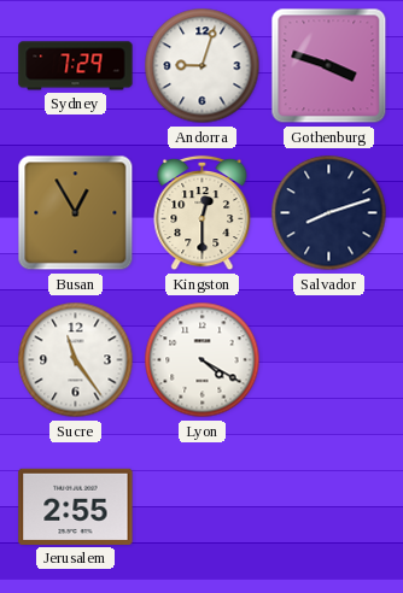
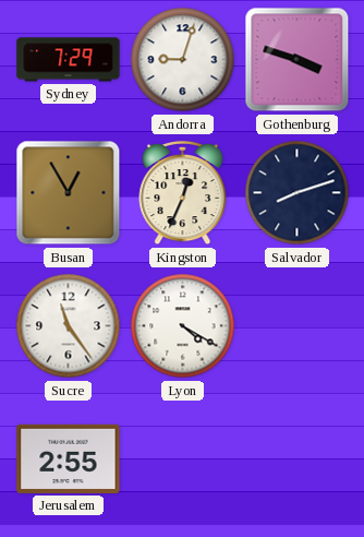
Kingston: 12:30 -> 12:34 (183, 193)
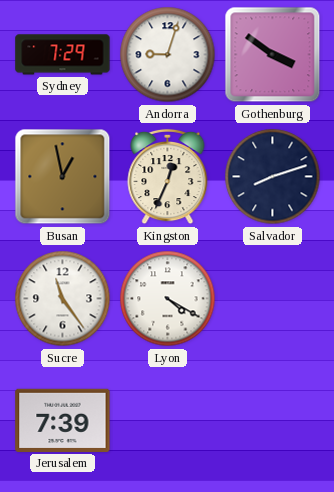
Gothenburg: 3:48 -> 3:51 (273, 55)
Busan: 12:55 -> 12:58 (63, 177)
Jerusalem: 2:55 -> 7:39 (63, 420)
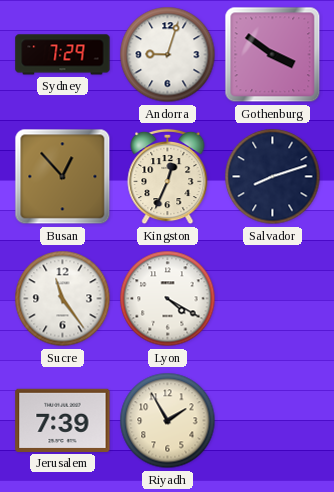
Busan: 12:58 -> 12:53 (63, 177)
Riyadh: none -> 1:55 (168, 421)
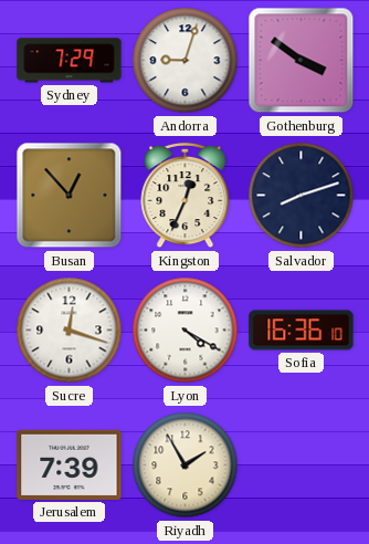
Sucre: 11:24 -> 12:18 (70, 331)
Sofia: none -> 16:36 (302, 331)
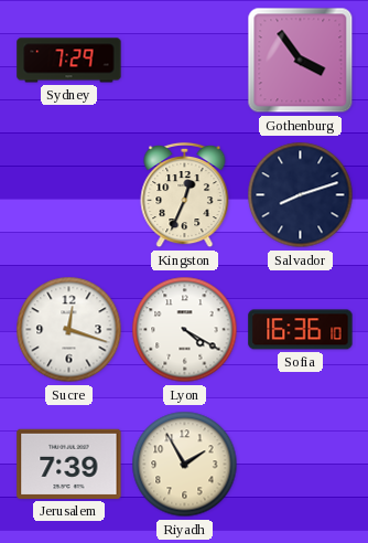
Andorra: 9:03 -> none (186, 61)
Gothenburg: 3:51 -> 3:54 (301, 61)
Busan: 12:53 -> none (70, 196)
